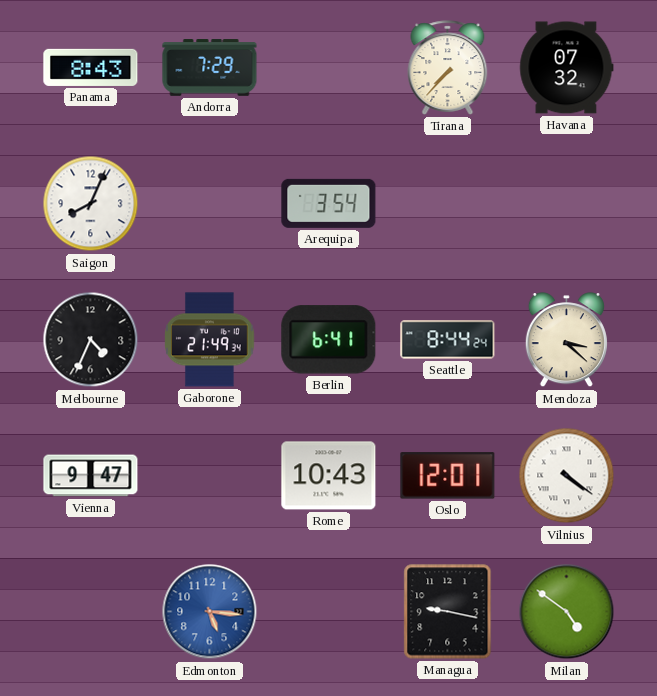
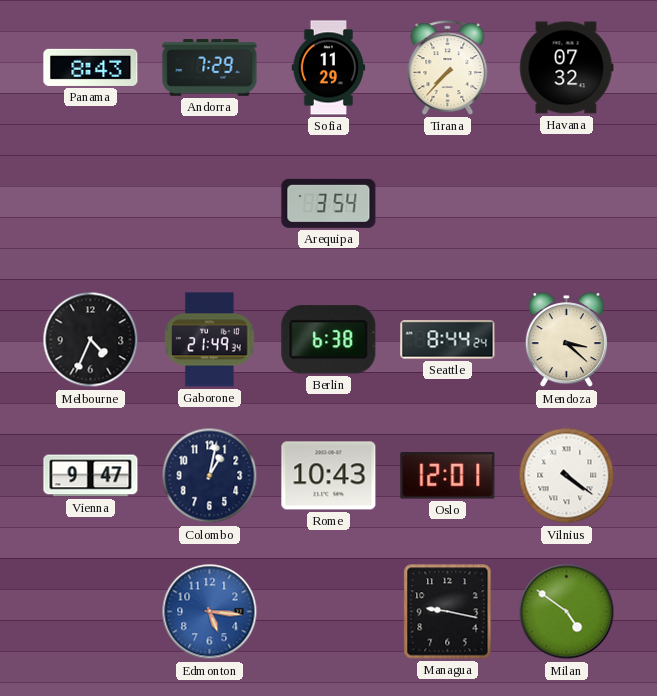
Sofia: none -> 11:29 (329, 68)
Saigon: 8:04 -> none (91, 204)
Berlin: 6:41 -> 6:38 (329, 340)
Colombo: none -> 1:02 (210, 476)
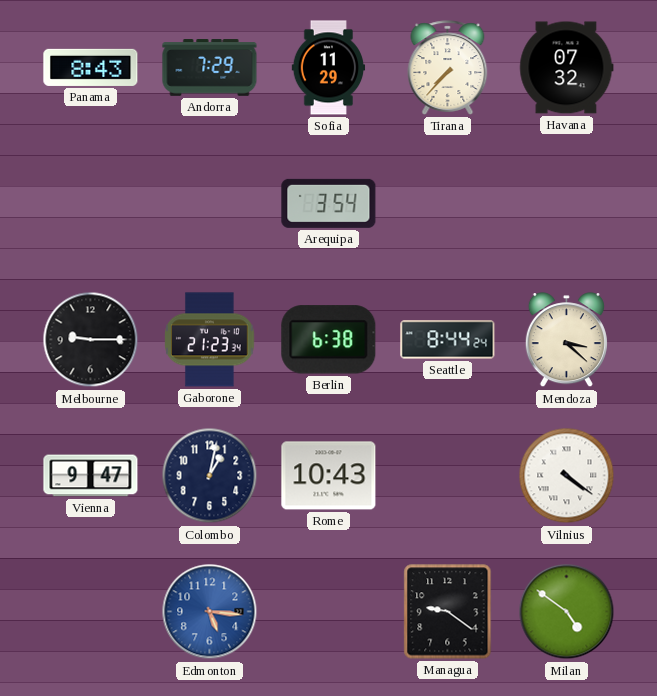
Melbourne: 4:34 -> 9:15 (91, 340)
Gaborone: 21:49 -> 21:23 (210, 340)
Oslo: 12:01 -> none (448, 476)
Managua: 9:17 -> 9:21 (448, 612)
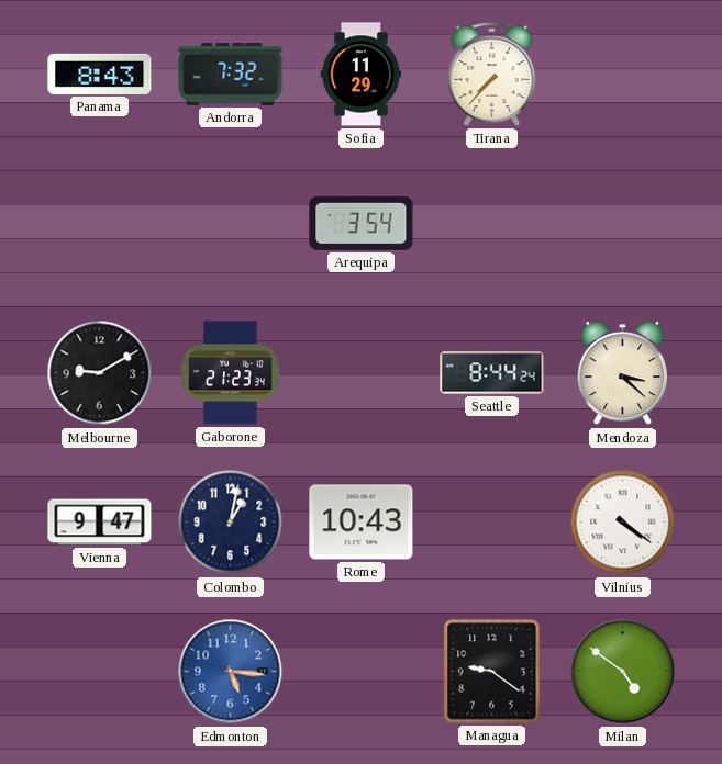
Andorra: 7:29 -> 7:32 (231, 75)
Havana: 07:32 -> none (567, 68)
Melbourne: 9:15 -> 9:10 (100, 373)
Berlin: 6:38 -> none (329, 340)
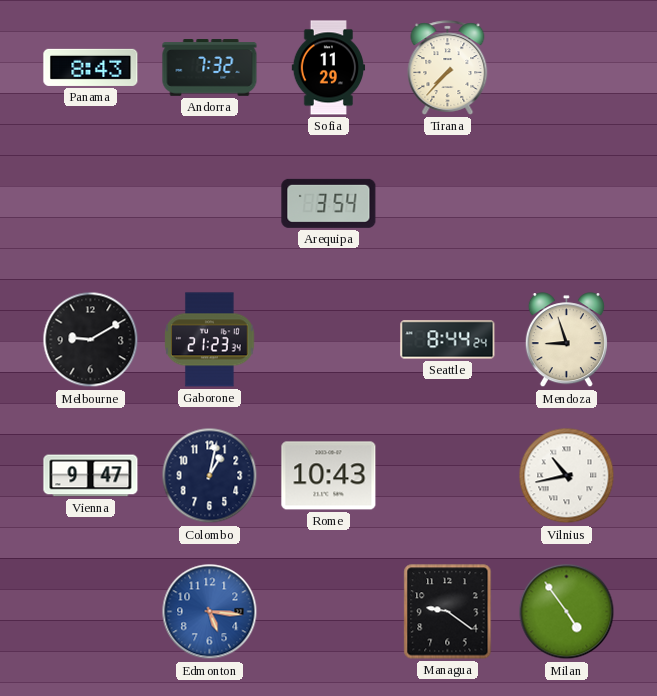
Mendoza: 3:22 -> 8:57 (566, 340)
Vilnius: 4:21 -> 10:43 (567, 476)
Milan: 4:51 -> 4:54 (567, 612)
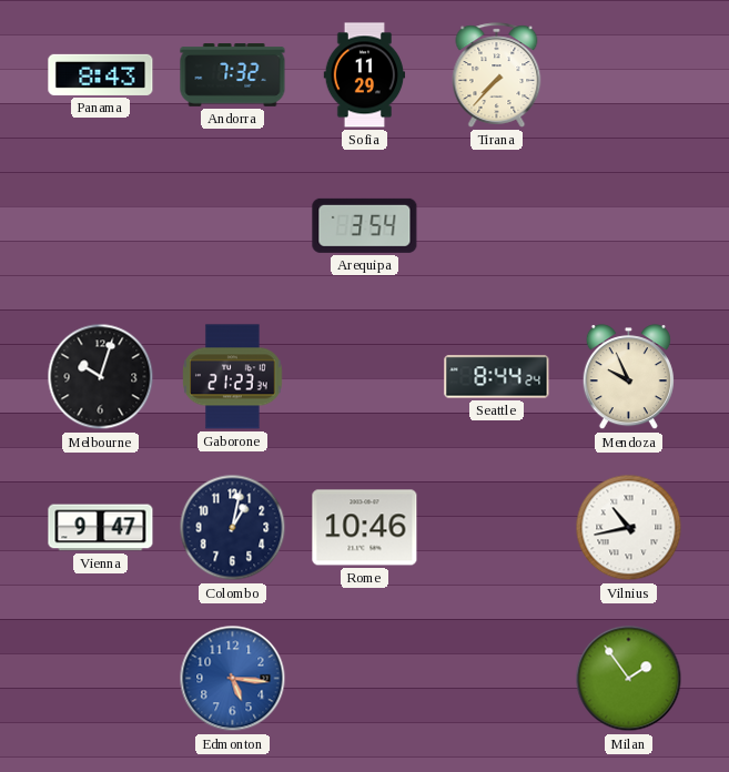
Melbourne: 9:10 -> 10:03 (101, 377)
Mendoza: 8:57 -> 9:56 (628, 377)
Rome: 10:43 -> 10:46 (365, 528)
Managua: 9:21 -> none (448, 612)
Milan: 4:54 -> 1:54 (629, 679)
